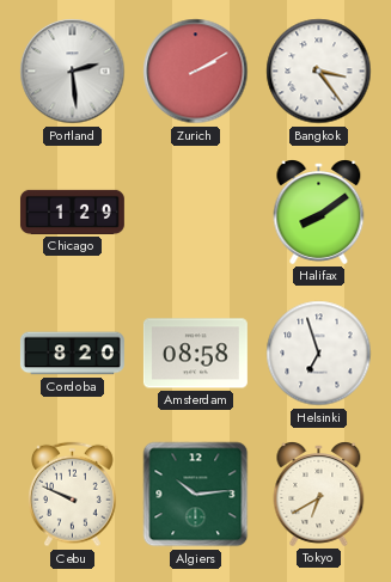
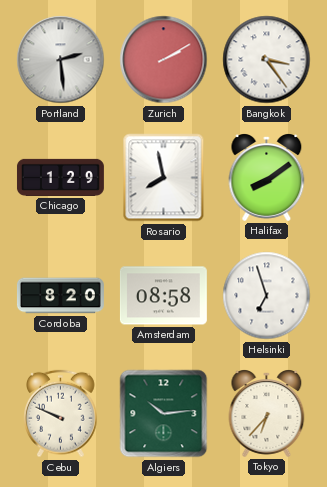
Rosario: none -> 7:58 (164, 178)
Tokyo: 6:40 -> 6:37 (267, 413)
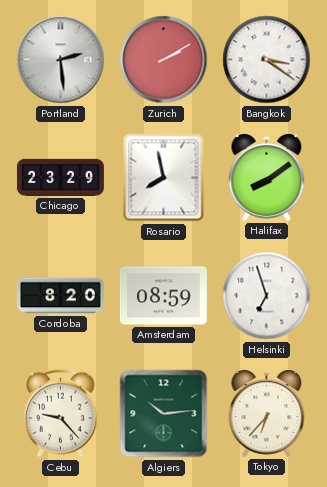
Bangkok: 3:24 -> 3:21 (267, 60)
Chicago: 1:29 -> 23:29 (60, 177)
Amsterdam: 08:58 -> 08:59 (163, 296)
Cebu: 9:49 -> 9:23 (61, 414)
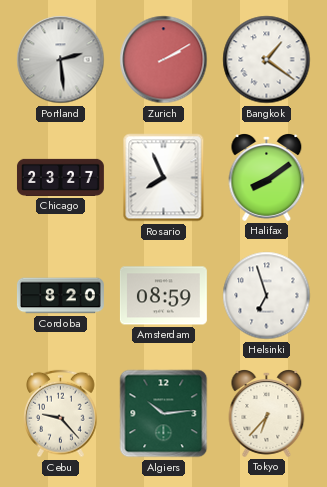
Bangkok: 3:21 -> 1:21 (267, 60)
Chicago: 23:29 -> 23:27 (60, 177)
Rosario: 7:58 -> 7:56 (164, 178)
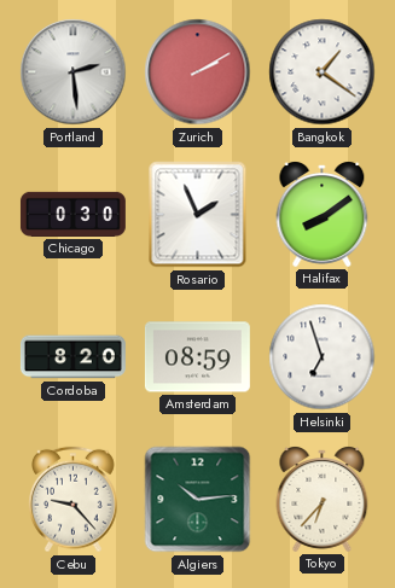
Chicago: 23:27 -> 0:30 (72, 214)
Rosario: 7:56 -> 1:56 (198, 215)
